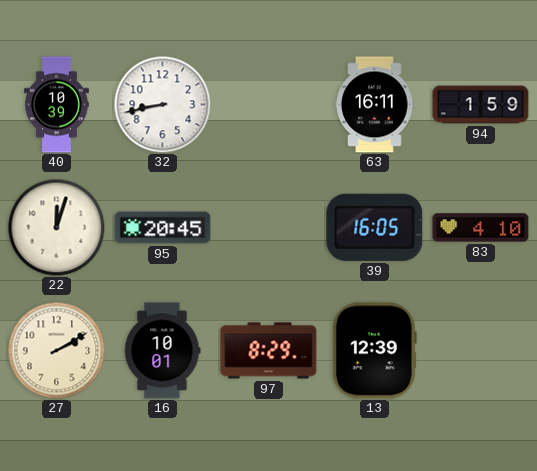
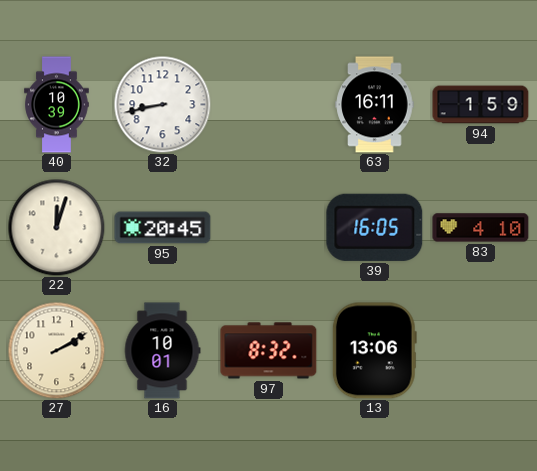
97: 8:29 -> 8:32 (269, 351)
13: 12:39 -> 13:06 (374, 351)
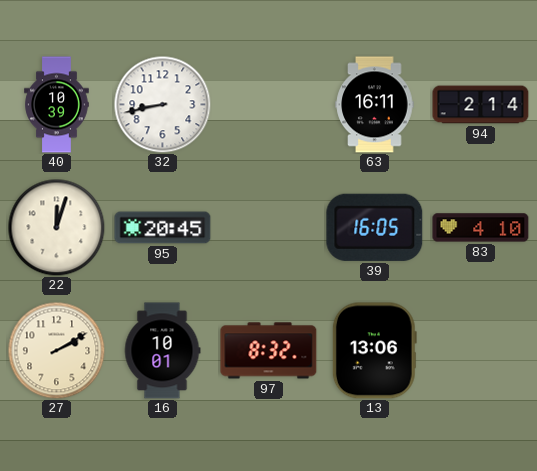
94: 1:59 -> 2:14 (481, 105)
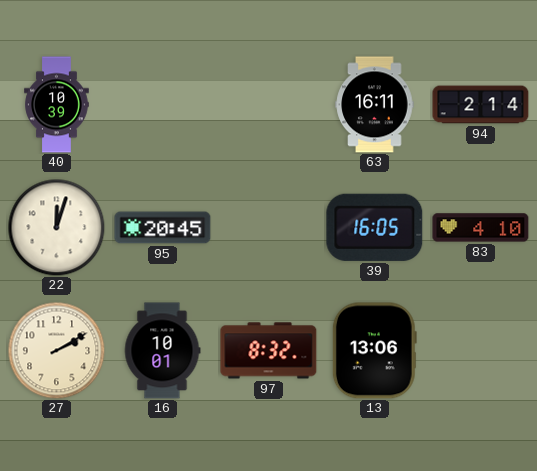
32: 8:43 -> none (162, 104)
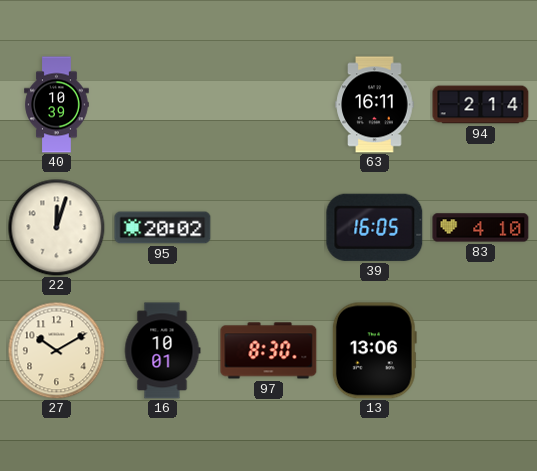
95: 20:45 -> 20:02 (163, 228)
27: 2:10 -> 10:10 (56, 350)
97: 8:32 -> 8:30 (269, 351)
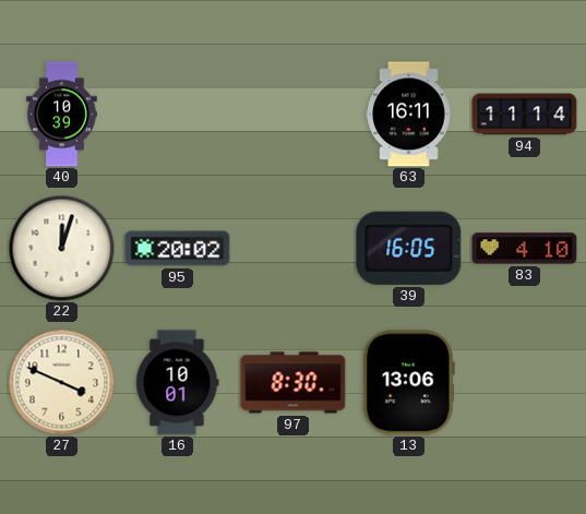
94: 2:14 -> 11:14 (525, 115)
27: 10:10 -> 3:49 (61, 382)
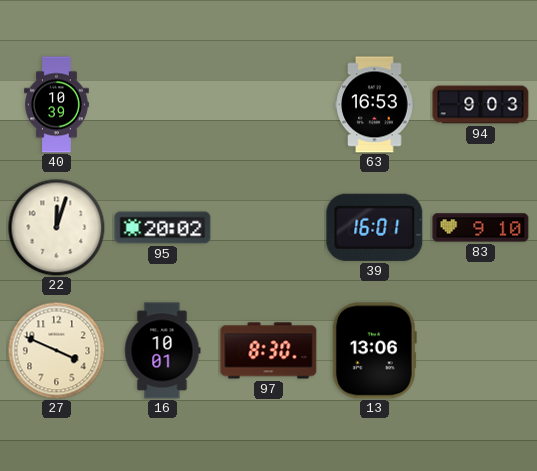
63: 16:11 -> 16:53 (375, 105)
94: 11:14 -> 9:03 (481, 105)
39: 16:05 -> 16:01 (375, 227)
83: 4:10 -> 9:10 (481, 228)
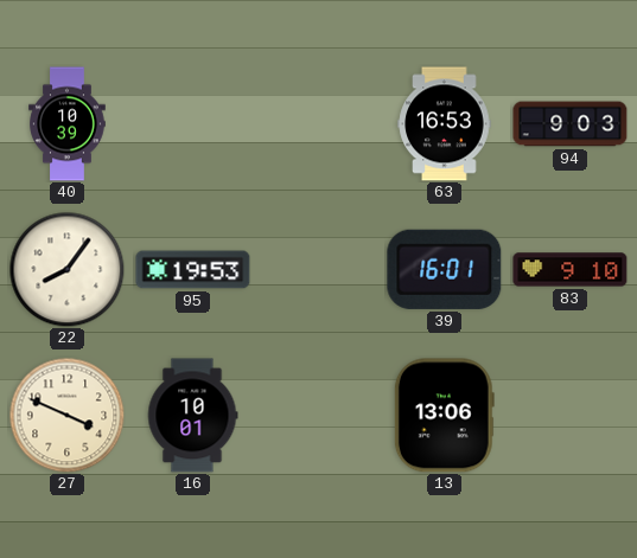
22: 12:03 -> 8:06 (66, 269)
95: 20:02 -> 19:53 (193, 270)
97: 8:30 -> none (269, 351)
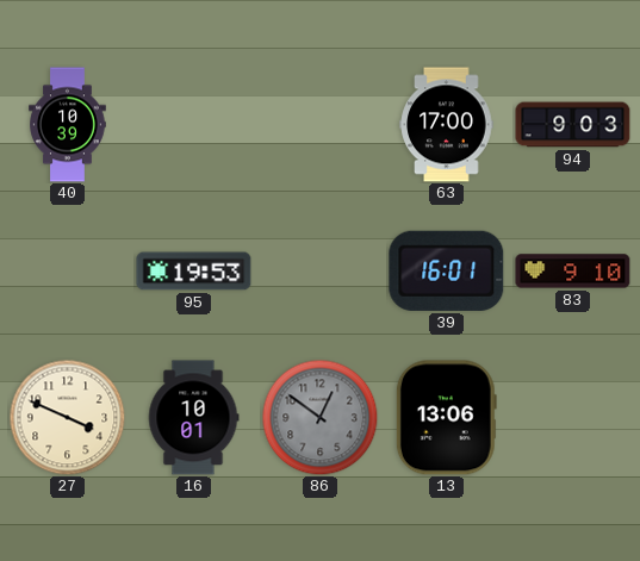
63: 16:53 -> 17:00 (447, 125)
22: 8:06 -> none (66, 269)
86: none -> 12:51 (319, 417)
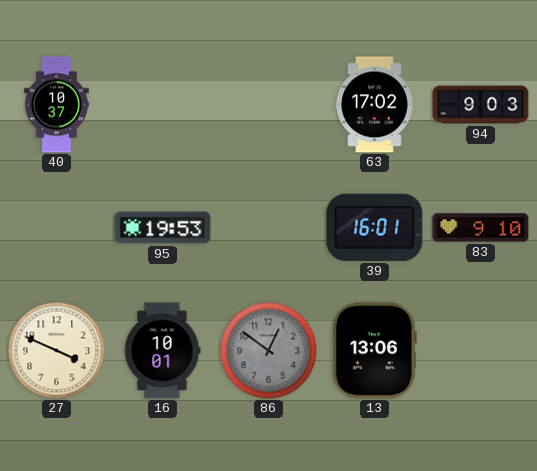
40: 10:39 -> 10:37 (57, 105)
63: 17:00 -> 17:02 (375, 105)
